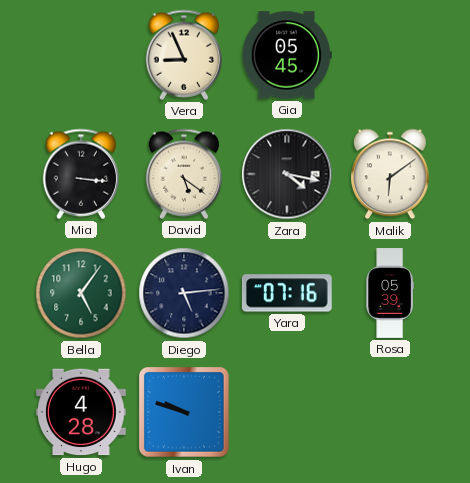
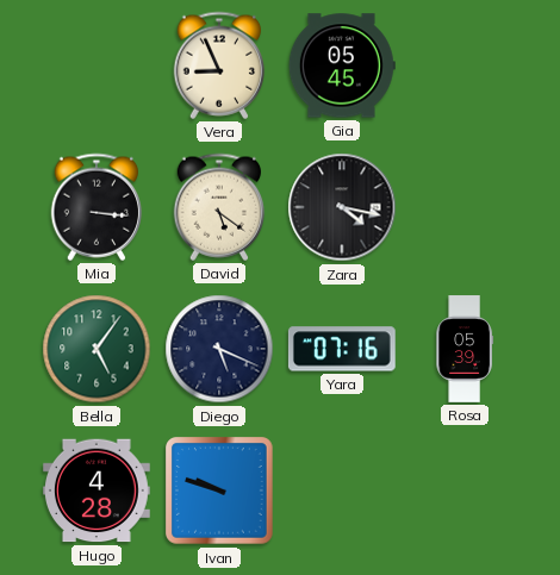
Malik: 6:09 -> none (390, 174)
Diego: 5:14 -> 5:19 (219, 349)
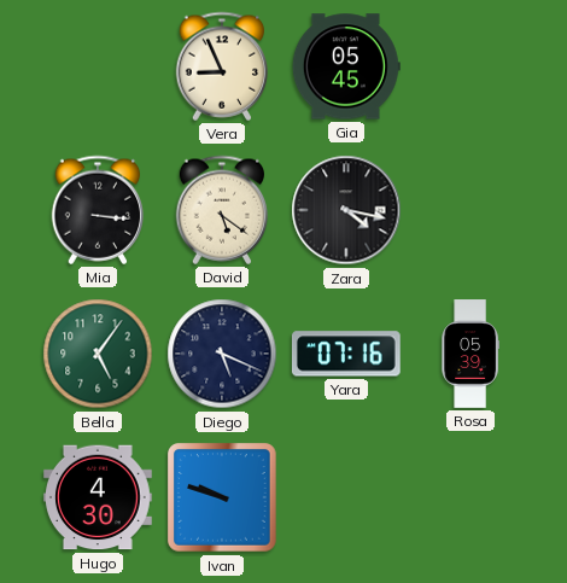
Hugo: 4:28 -> 4:30 (99, 497)
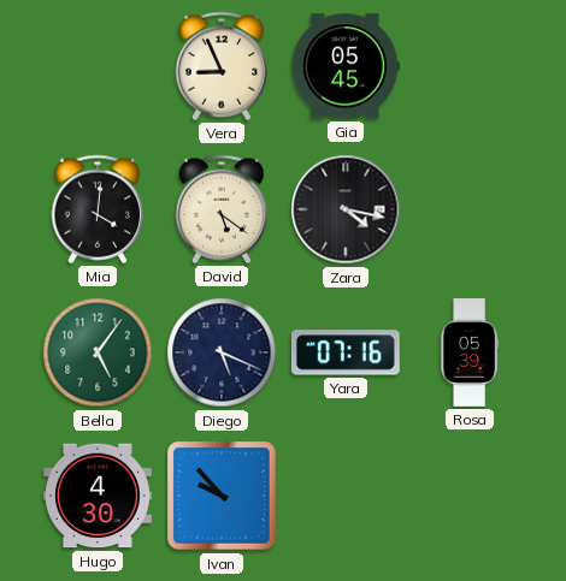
Mia: 3:16 -> 4:01 (98, 209)
Ivan: 9:48 -> 9:53 (223, 497)
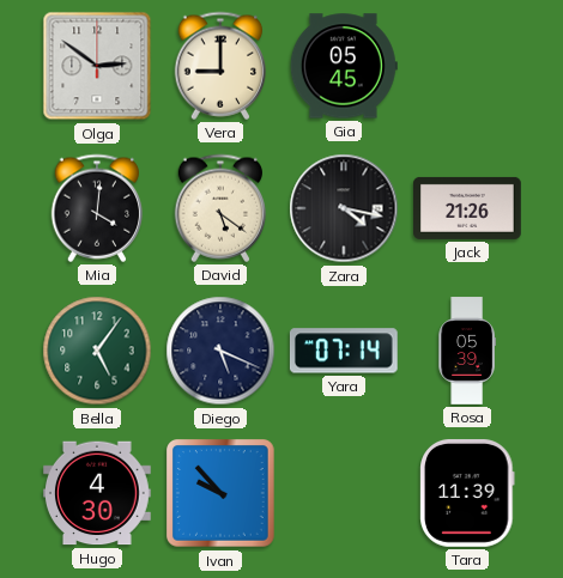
Olga: none -> 2:51 (97, 66)
Vera: 8:56 -> 9:00 (220, 66)
Jack: none -> 21:26 (468, 208)
Yara: 07:16 -> 07:14 (344, 351)
Tara: none -> 11:39 (467, 493)
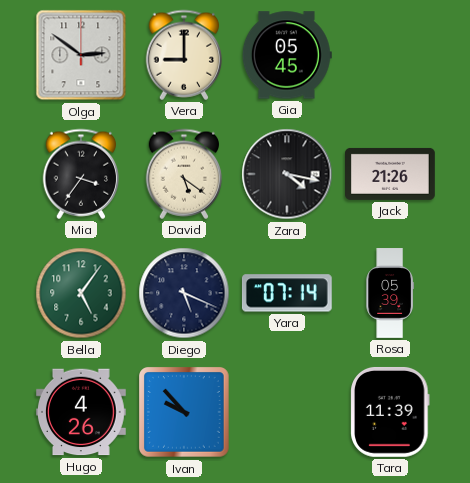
Mia: 4:01 -> 3:36 (81, 174)
Hugo: 4:30 -> 4:26 (82, 412)
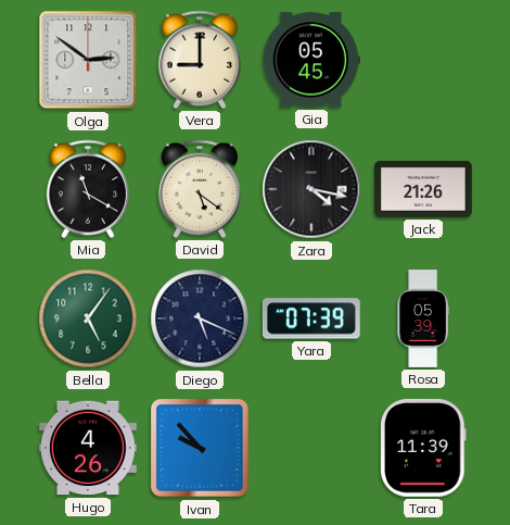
Mia: 3:36 -> 11:20 (88, 189)
Yara: 07:14 -> 07:39 (311, 318)
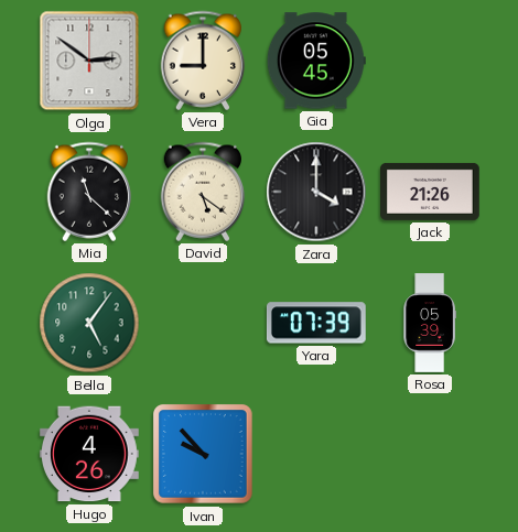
Mia: 11:20 -> 11:22 (89, 192)
Zara: 4:17 -> 4:00 (316, 192)
Diego: 5:19 -> none (200, 318)
Tara: 11:39 -> none (423, 448)
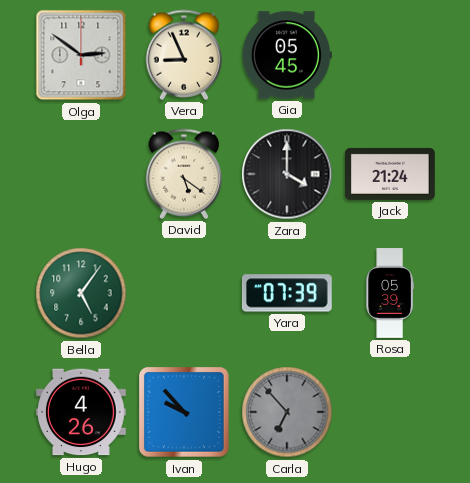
Vera: 9:00 -> 8:56 (184, 55)
Mia: 11:22 -> none (89, 192)
Jack: 21:26 -> 21:24 (391, 174)
Carla: none -> 6:53 (287, 412)
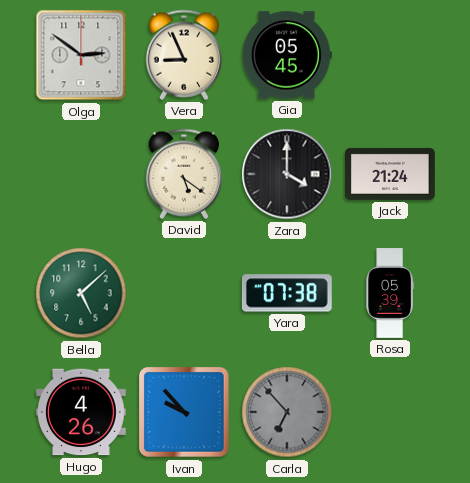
Bella: 5:06 -> 5:08 (81, 293)
Yara: 07:39 -> 07:38 (287, 293)
